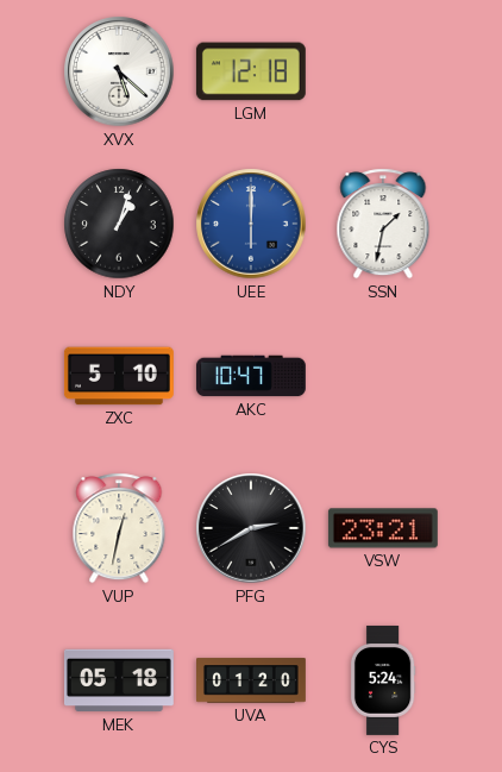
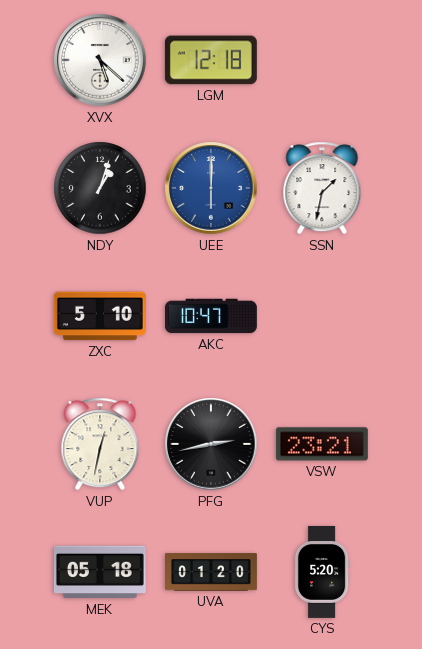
PFG: 2:40 -> 2:43 (211, 444)
CYS: 5:24 -> 5:20 (322, 572)
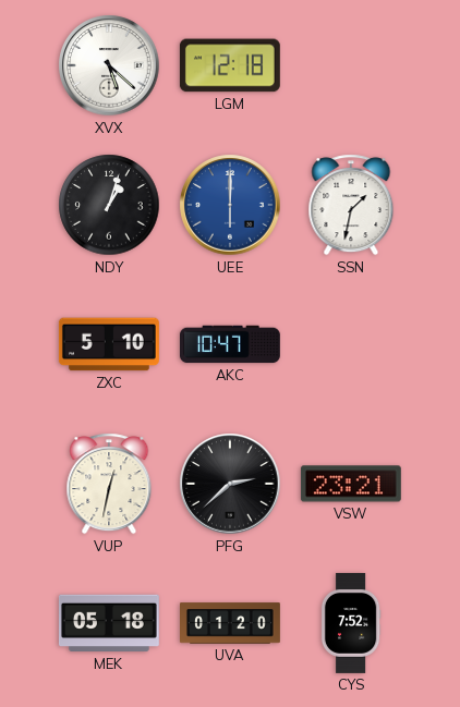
PFG: 2:43 -> 2:38 (230, 484)
CYS: 5:20 -> 7:52 (351, 623)
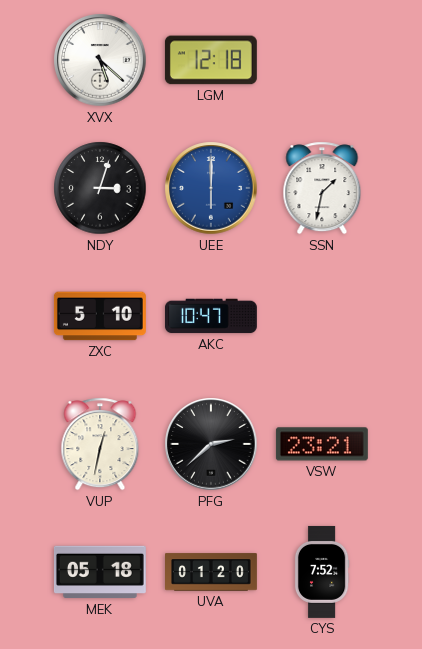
NDY: 1:03 -> 3:03 (100, 188)
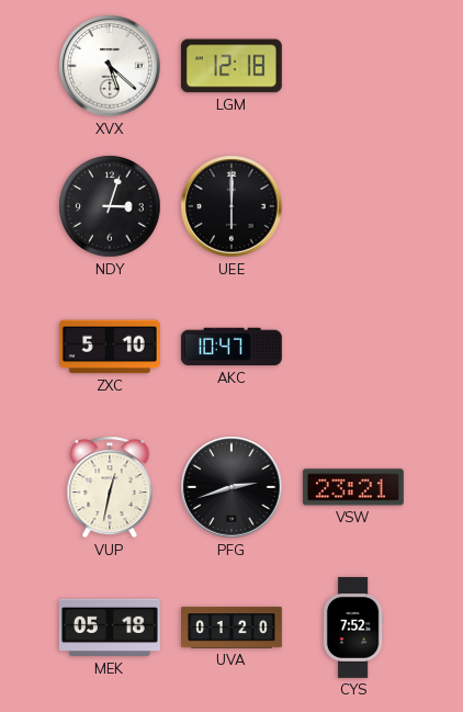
UEE dial: blue -> black (231, 206)
SSN: 1:32 -> none (322, 188)
PFG: 2:38 -> 2:42 (231, 487)
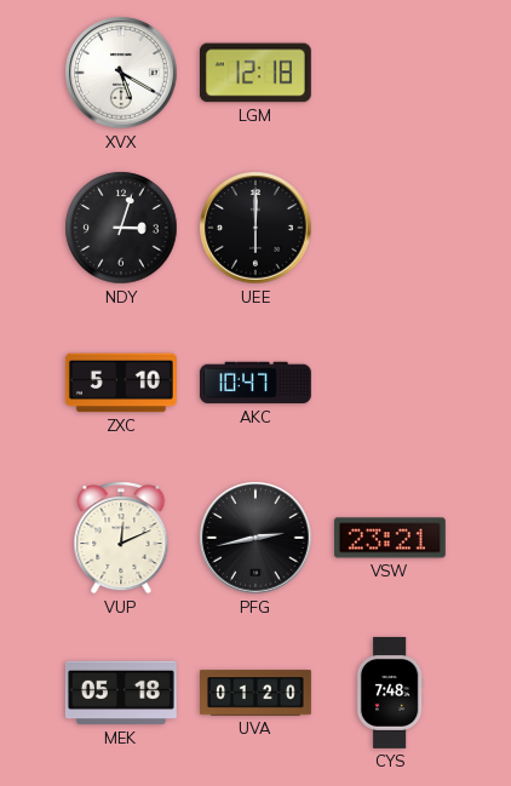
XVX: 5:22 -> 5:20 (121, 73)
VUP: 12:32 -> 12:11 (121, 538)
PFG: 2:42 -> 2:43 (255, 538)
CYS: 7:52 -> 7:48 (390, 693)
